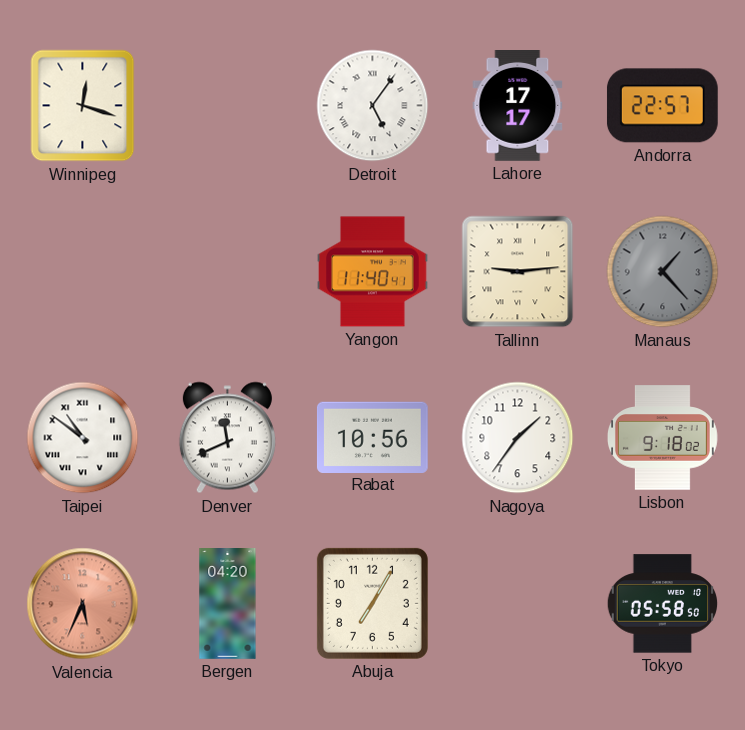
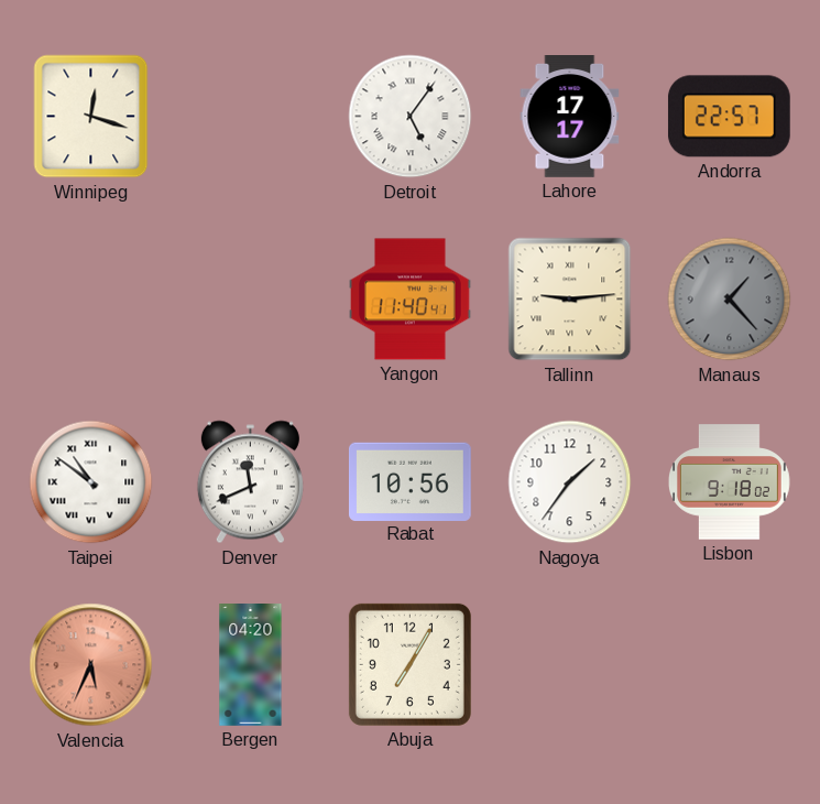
Tokyo: 05:58 -> none (662, 604)
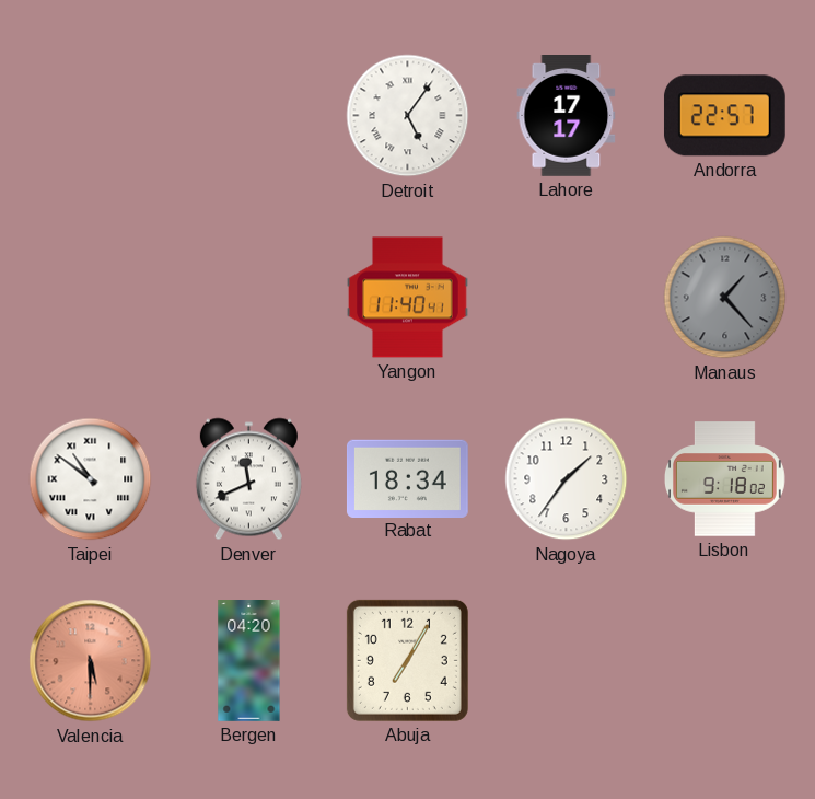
Winnipeg: 12:18 -> none (91, 117)
Tallinn: 9:14 -> none (570, 300)
Rabat: 10:56 -> 18:34 (407, 478)
Valencia: 5:34 -> 5:30 (91, 661)
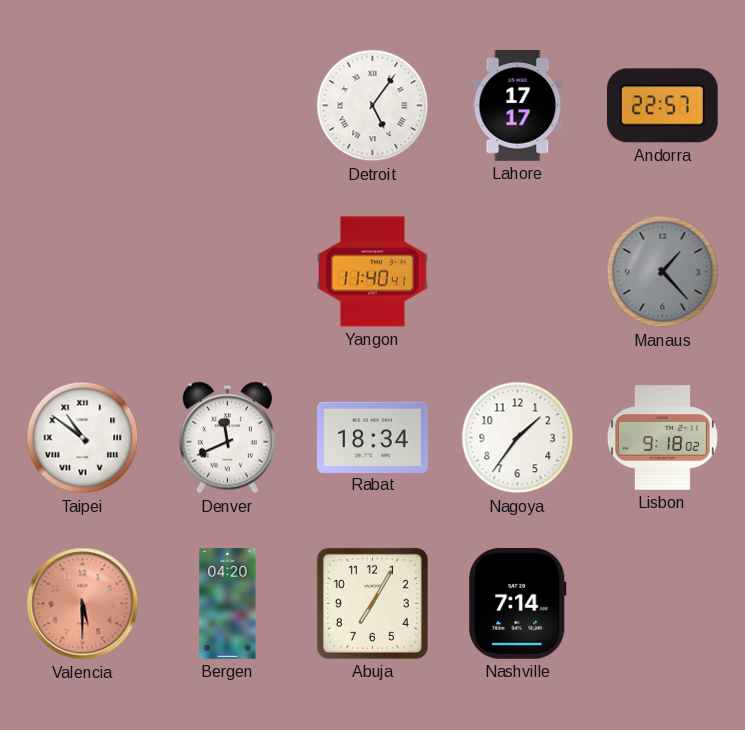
Nashville: none -> 7:14 (518, 603)
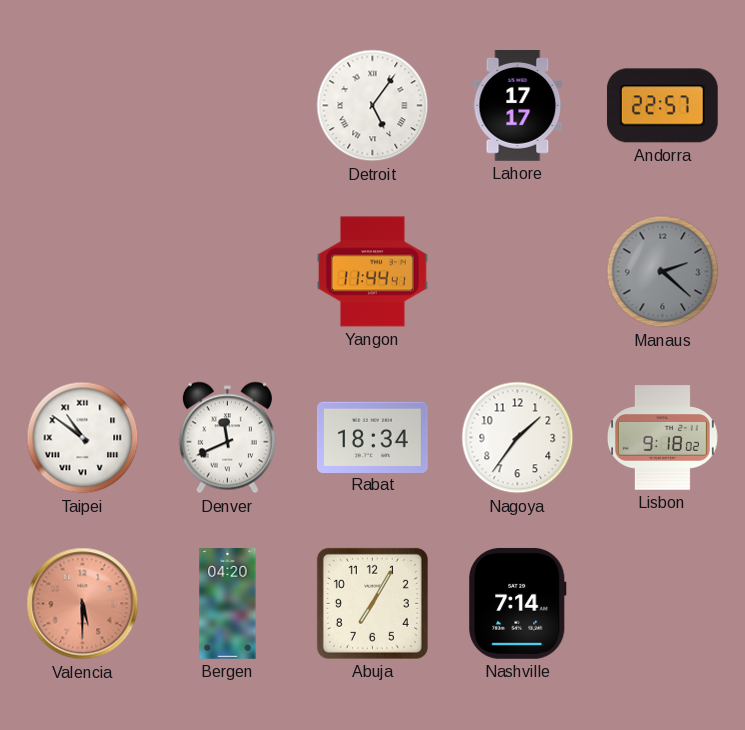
Yangon: 11:40 -> 11:44 (373, 272)
Manaus: 1:23 -> 2:22 (663, 272)
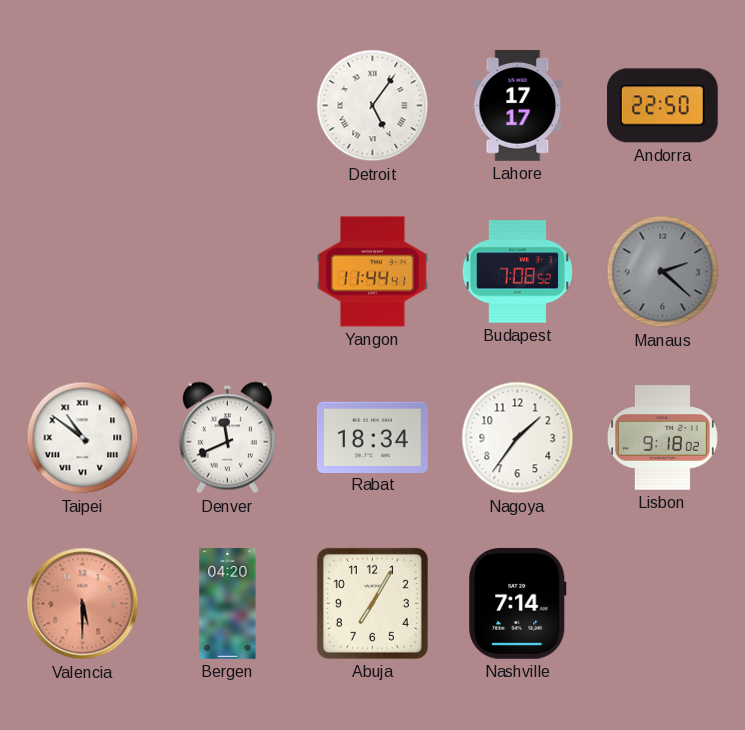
Andorra: 22:57 -> 22:50 (662, 106)
Budapest: none -> 7:08 (518, 272)
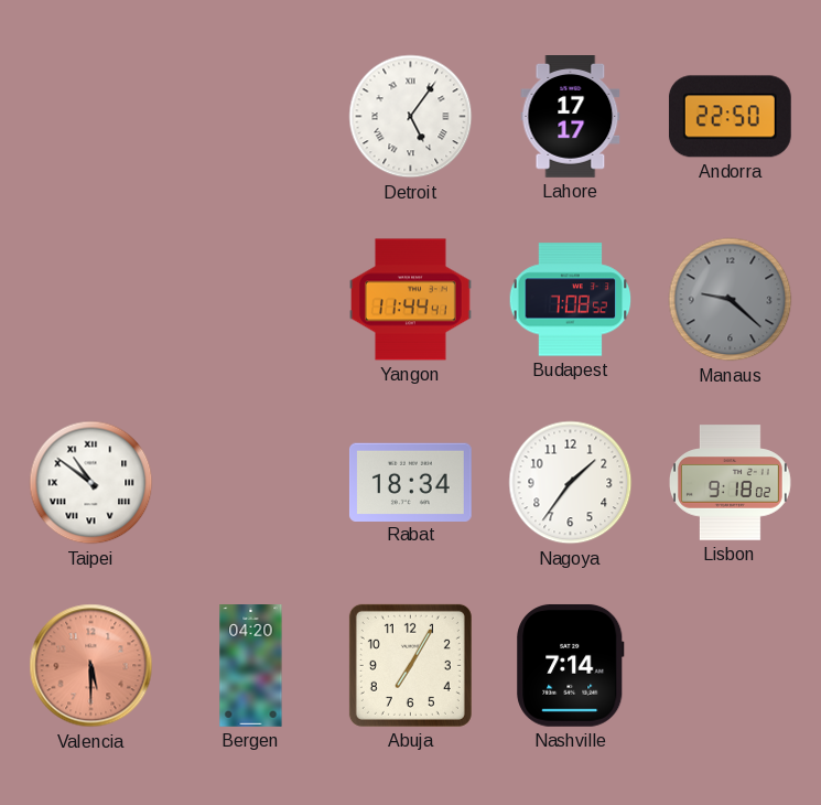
Manaus: 2:22 -> 9:22 (731, 300)
Denver: 11:41 -> none (227, 438)
